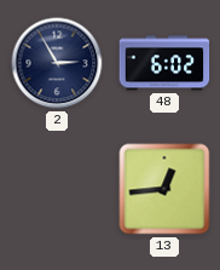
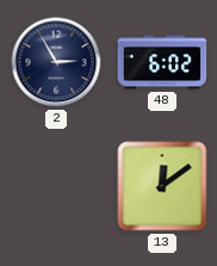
13: 12:44 -> 12:09 (162, 186)
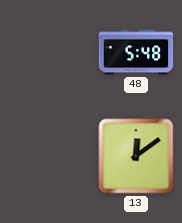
2: 2:55 -> none (56, 62)
48: 6:02 -> 5:48 (136, 52)
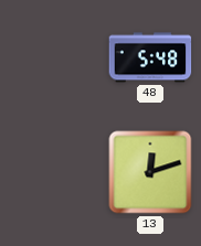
13: 12:09 -> 12:12 (150, 172)
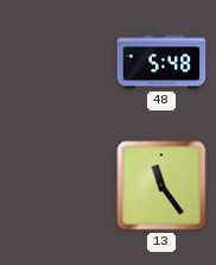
13: 12:12 -> 11:24 (161, 185)
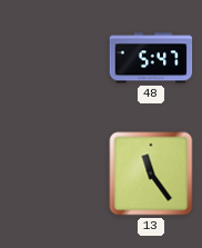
48: 5:48 -> 5:47 (151, 58)
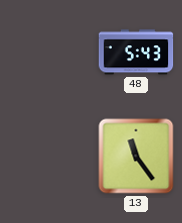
48: 5:47 -> 5:43 (136, 52)
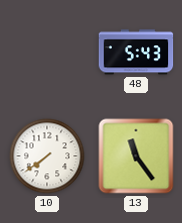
10: none -> 7:39 (47, 156)
